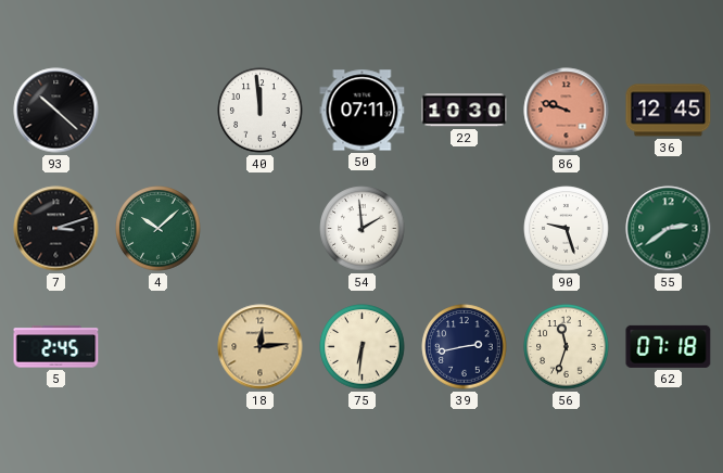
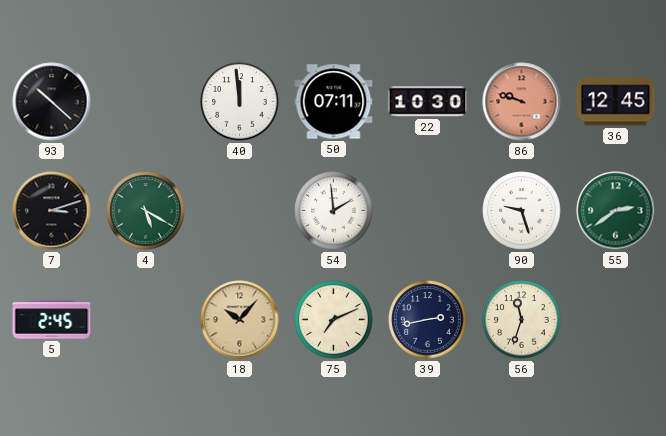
4: 10:08 -> 5:20 (146, 211)
18: 12:14 -> 10:07 (240, 320)
75: 6:31 -> 7:11 (334, 320)
62: 07:18 -> none (669, 346)
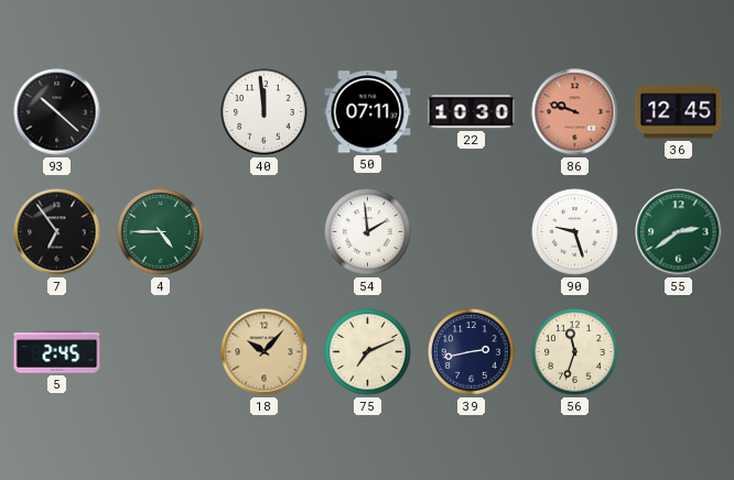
7: 3:12 -> 6:54 (57, 232)
4: 5:20 -> 4:45 (161, 232)
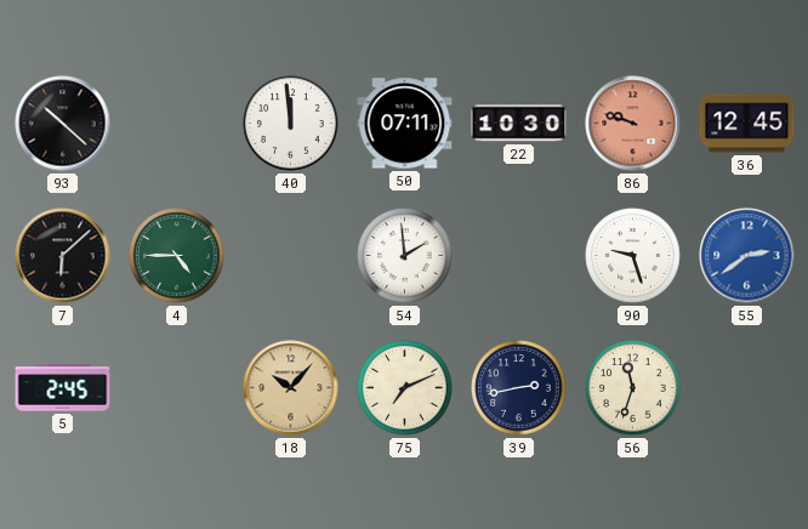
7: 6:54 -> 6:08 (63, 256)
55 dial: green -> blue (747, 256)
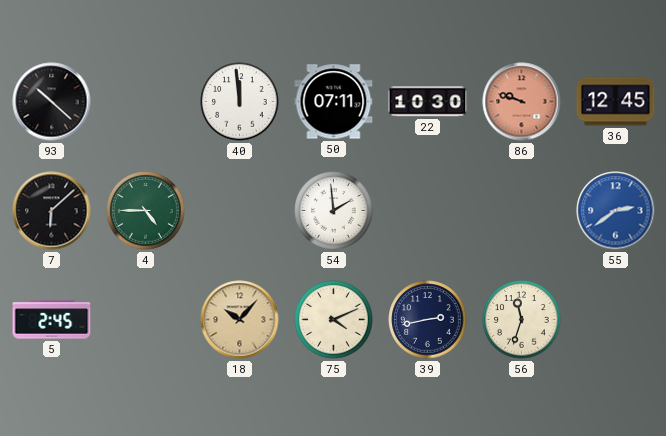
90: 9:27 -> none (633, 256)
75: 7:11 -> 4:11 (334, 320)
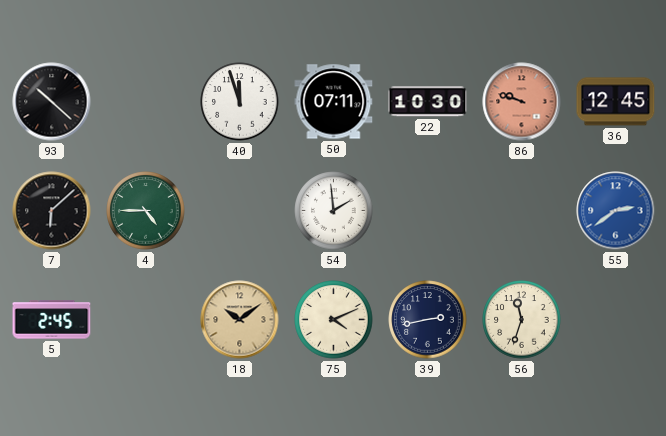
40: 11:59 -> 11:57 (240, 102)
18: 10:07 -> 10:09 (240, 320)
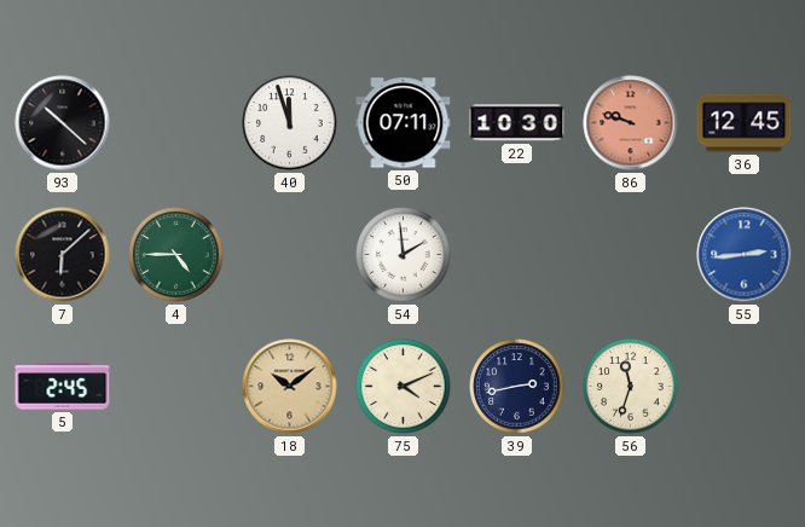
55: 2:39 -> 2:44 (745, 255)
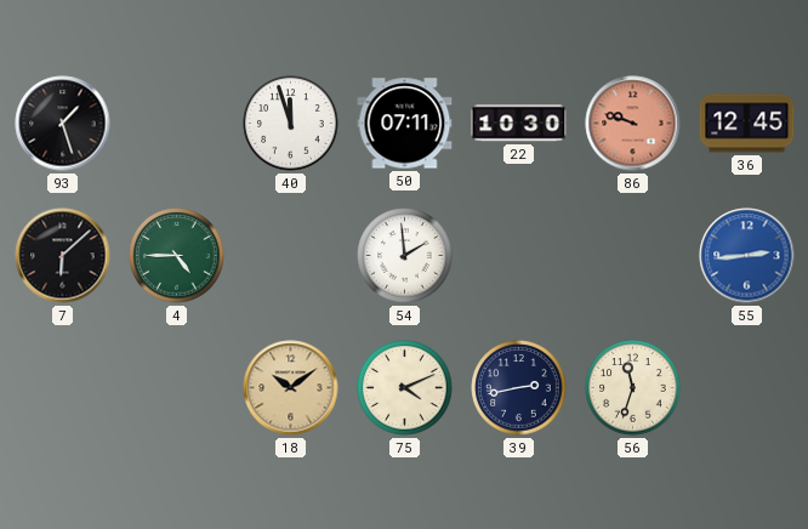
93: 10:22 -> 1:27 (63, 124)
5: 2:45 -> none (63, 387)
